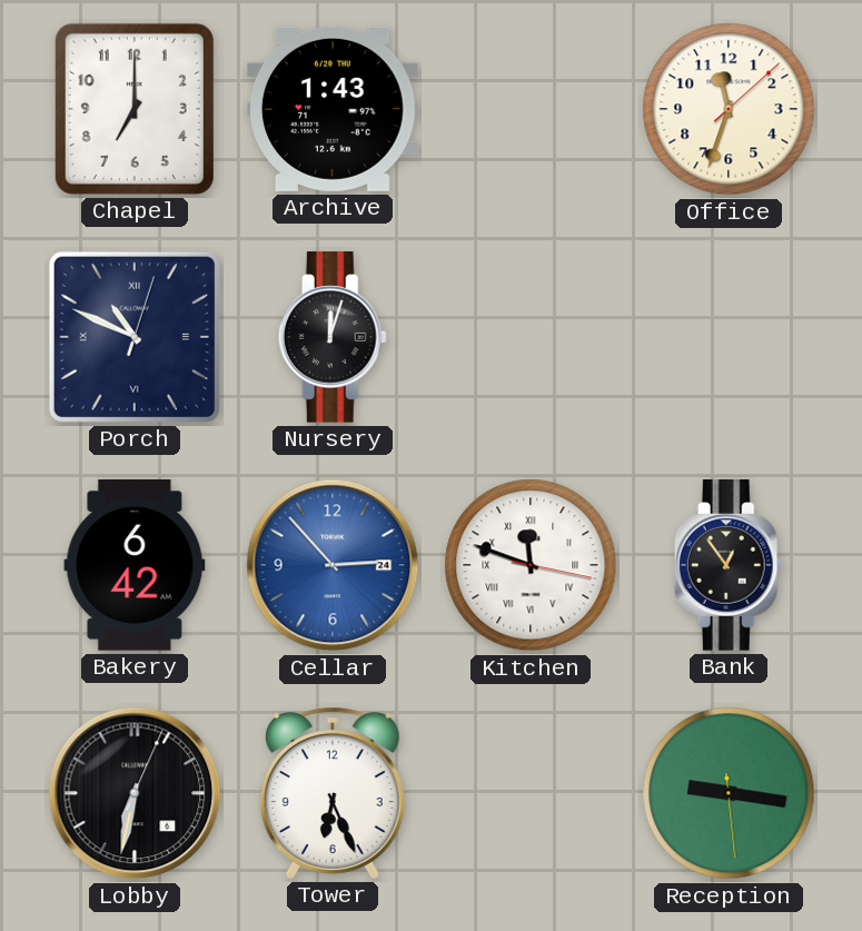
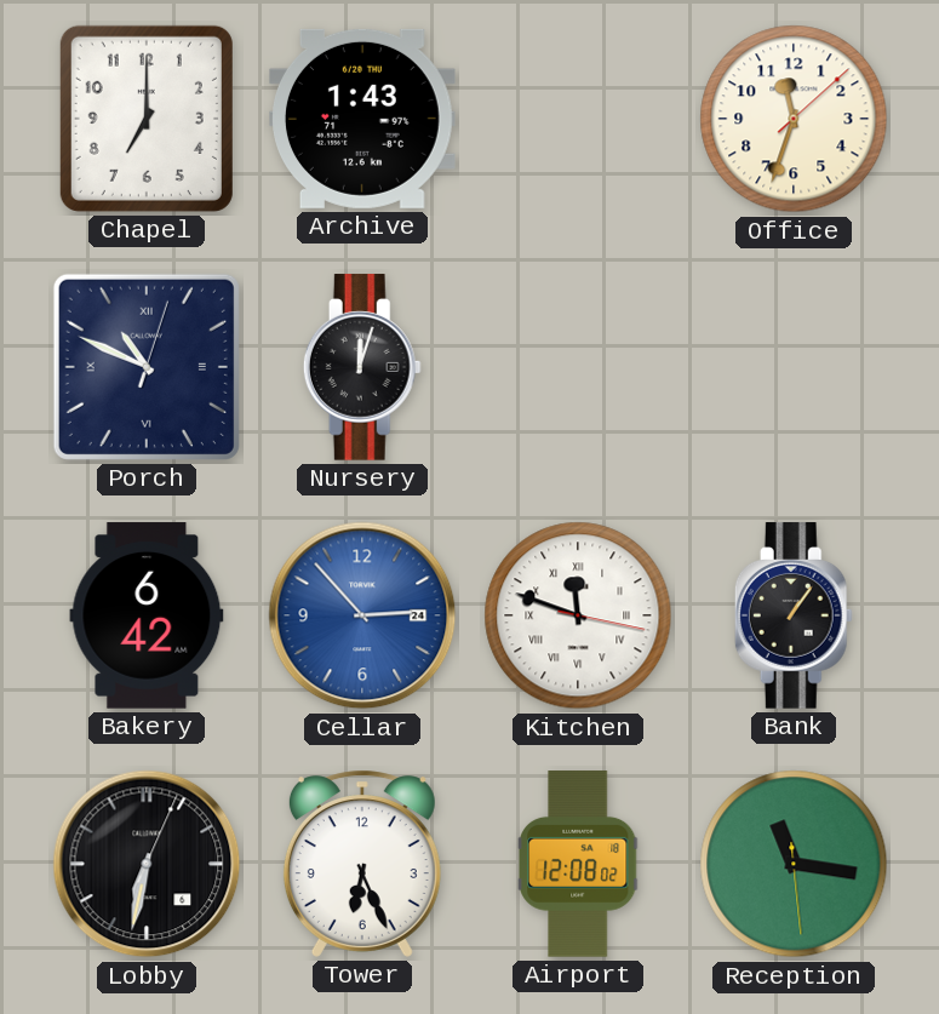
Bank: 12:54 -> 1:06 (794, 615)
Airport: none -> 12:08 (579, 864)
Reception: 9:16 -> 11:16 (794, 864)
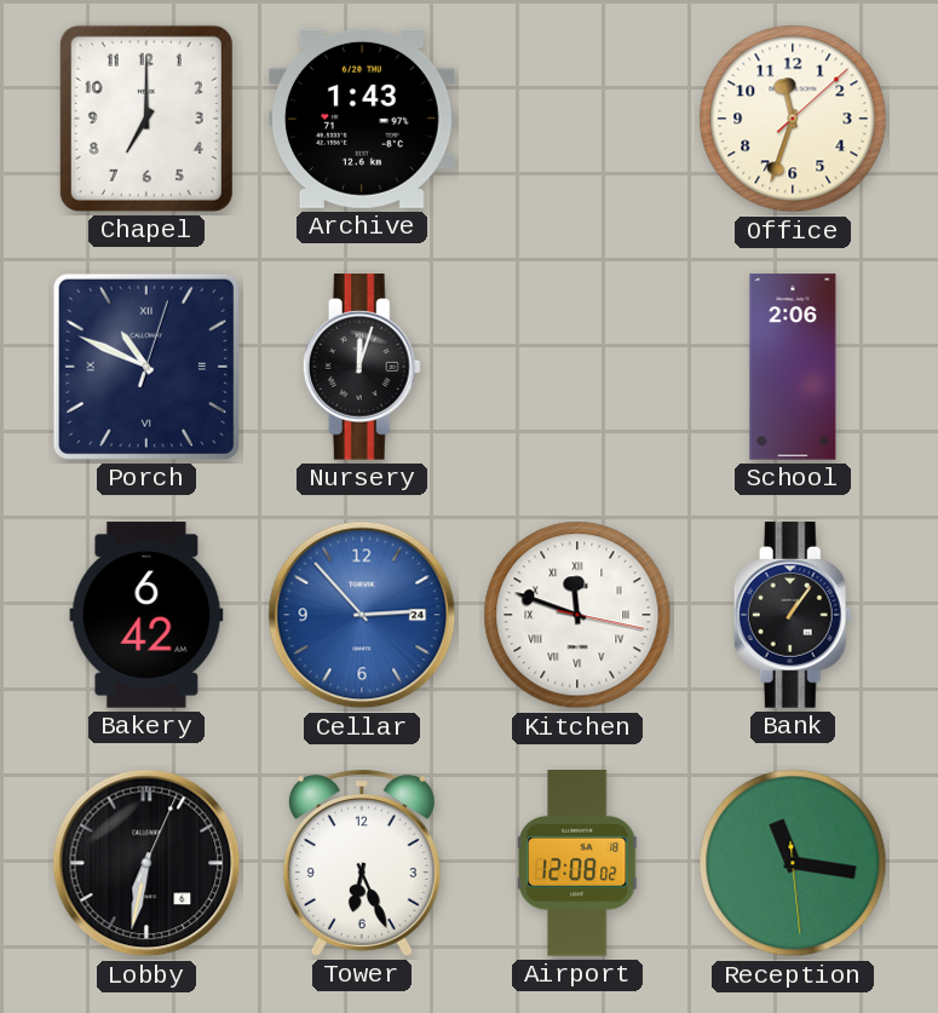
School: none -> 2:06 (793, 367)
